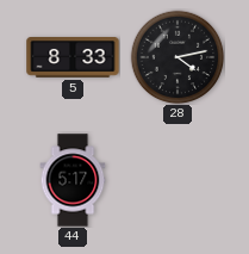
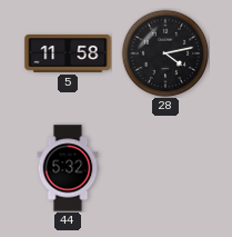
5: 8:33 -> 11:58 (68, 55)
44: 5:17 -> 5:32 (68, 168)
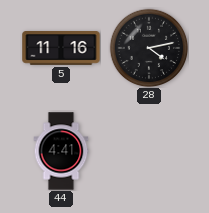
5: 11:58 -> 11:16 (61, 49)
44: 5:32 -> 4:41 (61, 151)
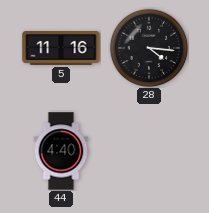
28: 4:13 -> 4:16 (149, 48)
44: 4:41 -> 4:40 (61, 151)
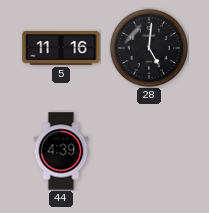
28: 4:16 -> 5:01 (149, 48)
44: 4:40 -> 4:39 (61, 151)
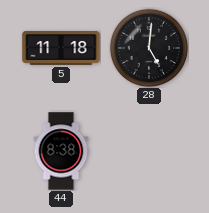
5: 11:16 -> 11:18 (61, 49)
44: 4:39 -> 8:38 (61, 151)
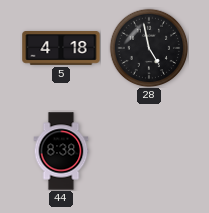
5: 11:18 -> 4:18 (61, 49)
28: 5:01 -> 4:58 (149, 48)
